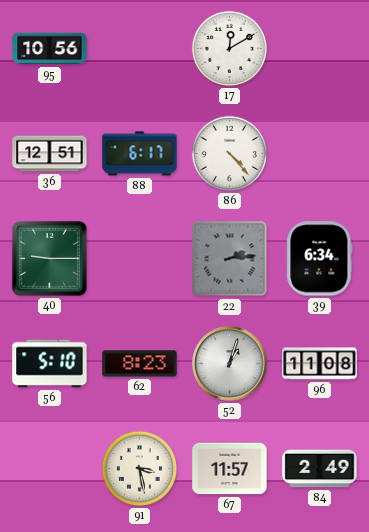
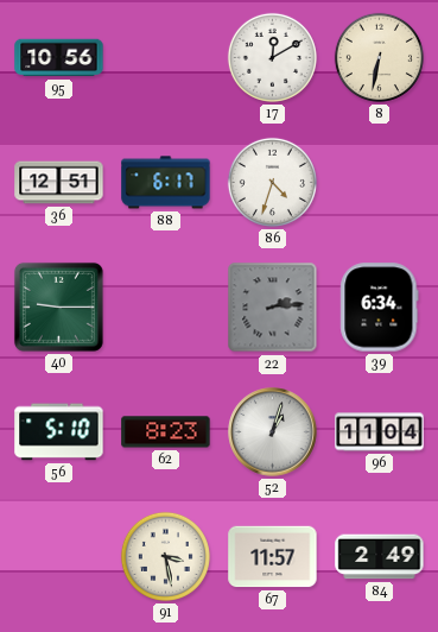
8: none -> 6:32 (379, 57)
86: 4:23 -> 4:33 (272, 182)
96: 11:08 -> 11:04 (380, 432)
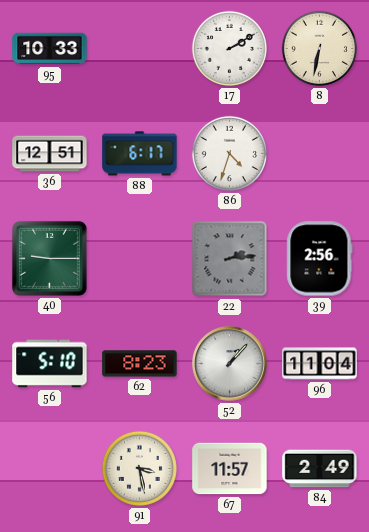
95: 10:56 -> 10:33 (50, 49)
17: 12:10 -> 2:10 (229, 48)
39: 6:34 -> 2:56 (320, 259)
52: 1:03 -> 1:07 (230, 364)
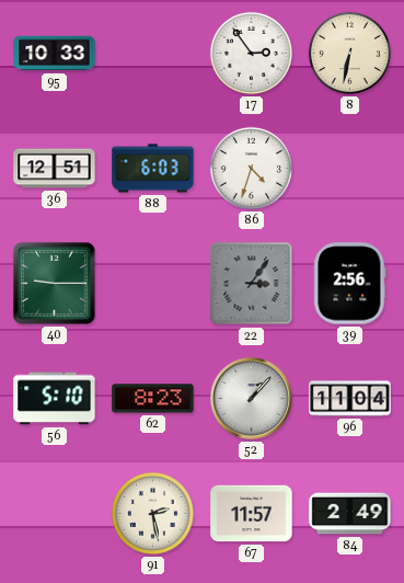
17: 2:10 -> 2:54 (251, 53)
88: 6:17 -> 6:03 (153, 169)
22: 2:14 -> 3:06 (252, 284)
91: 3:28 -> 2:28 (152, 513)
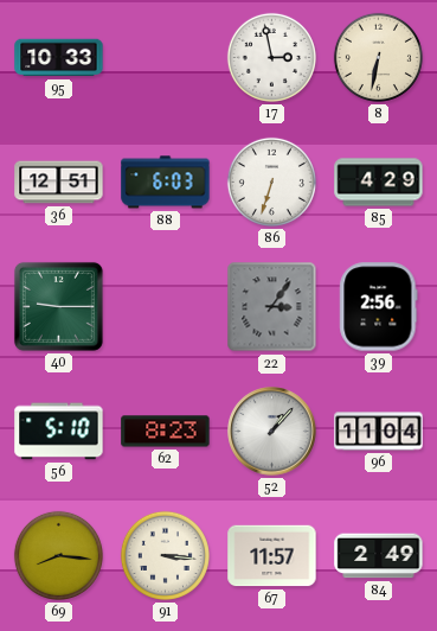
17: 2:54 -> 2:58 (271, 57)
86: 4:33 -> 6:33 (271, 181)
85: none -> 4:29 (379, 183)
69: none -> 8:16 (58, 555)
91: 2:28 -> 3:16 (165, 555)
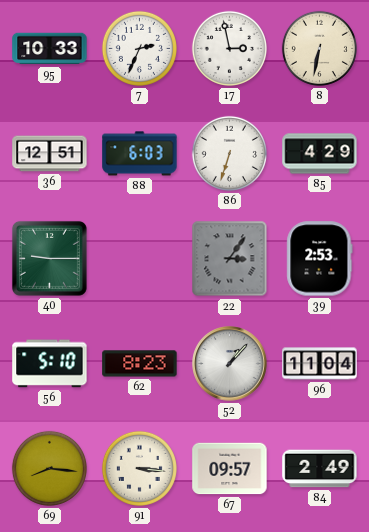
7: none -> 2:34 (139, 48)
39: 2:56 -> 2:53 (320, 259)
67: 11:57 -> 09:57 (230, 469)
